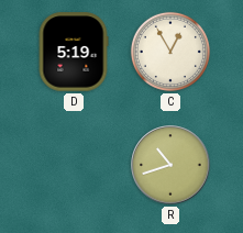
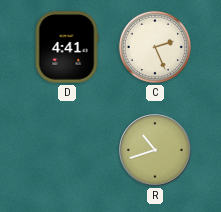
D: 5:19 -> 4:41 (67, 47)
C: 12:55 -> 2:26 (155, 47)
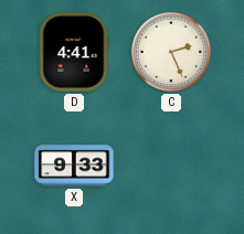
X: none -> 9:33 (74, 166)
R: 10:42 -> none (155, 150)
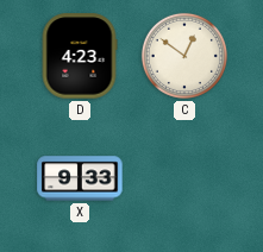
D: 4:41 -> 4:23 (80, 56)
C: 2:26 -> 12:51 (184, 56)
